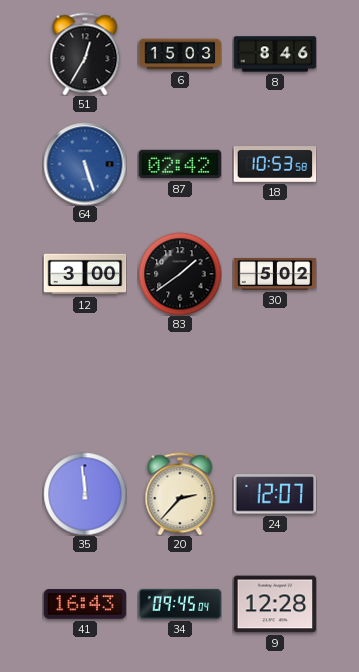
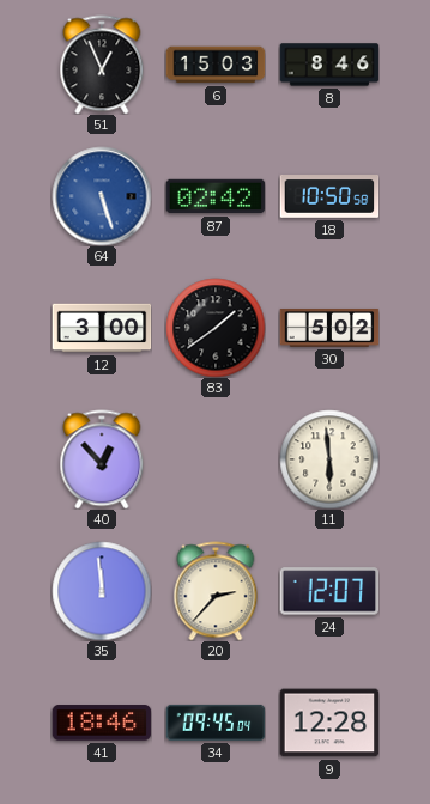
51: 12:35 -> 12:56 (102, 65)
18: 10:53 -> 10:50 (329, 197)
40: none -> 12:53 (102, 459)
11: none -> 5:59 (329, 459)
41: 16:43 -> 18:46 (102, 723)
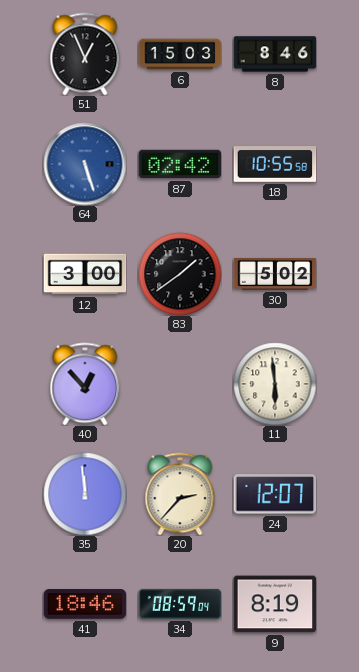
18: 10:50 -> 10:55 (275, 165)
34: 09:45 -> 08:59 (180, 604)
9: 12:28 -> 8:19 (275, 604)
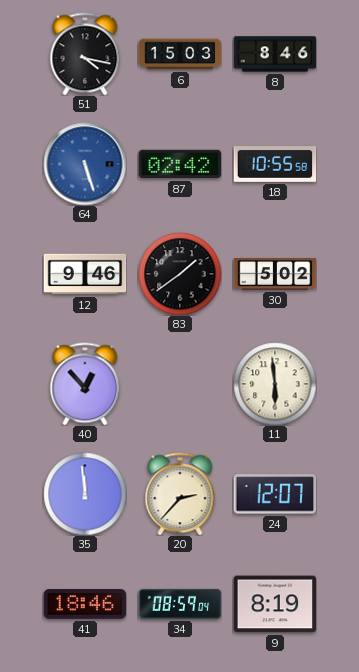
51: 12:56 -> 4:17 (85, 54)
12: 3:00 -> 9:46 (85, 274)
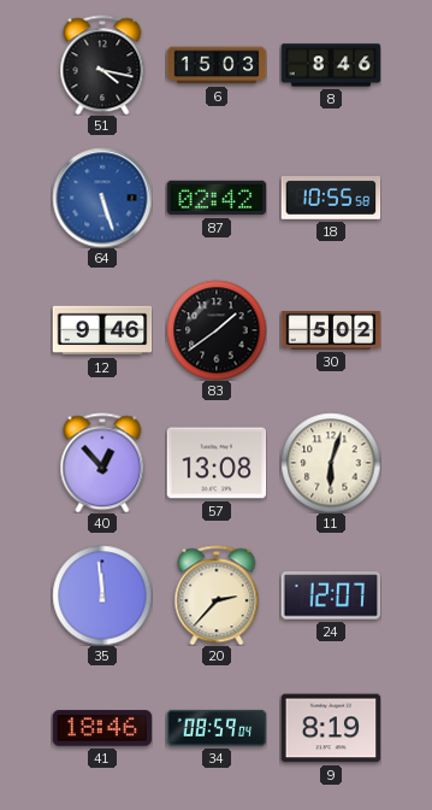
57: none -> 13:08 (217, 463)
11: 5:59 -> 6:03 (331, 463)
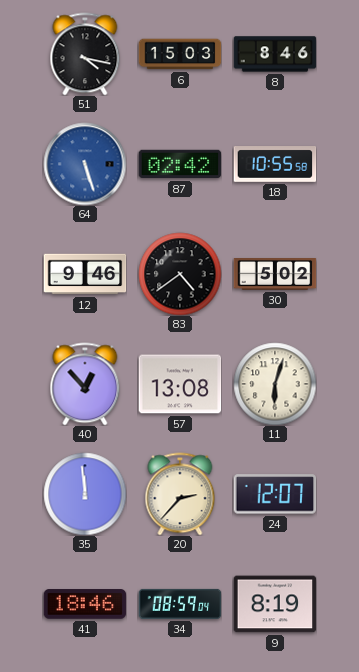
83: 1:39 -> 4:39 (180, 274)
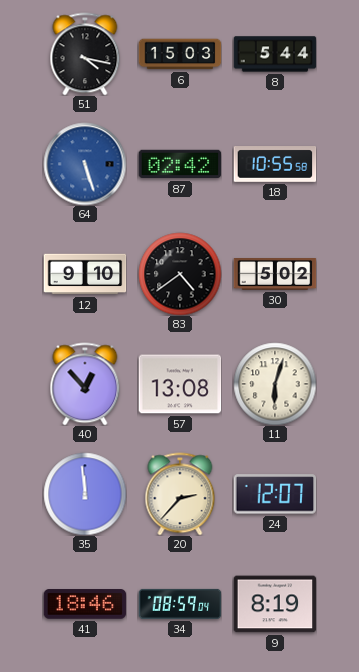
8: 8:46 -> 5:44 (275, 54)
12: 9:46 -> 9:10 (85, 274)
